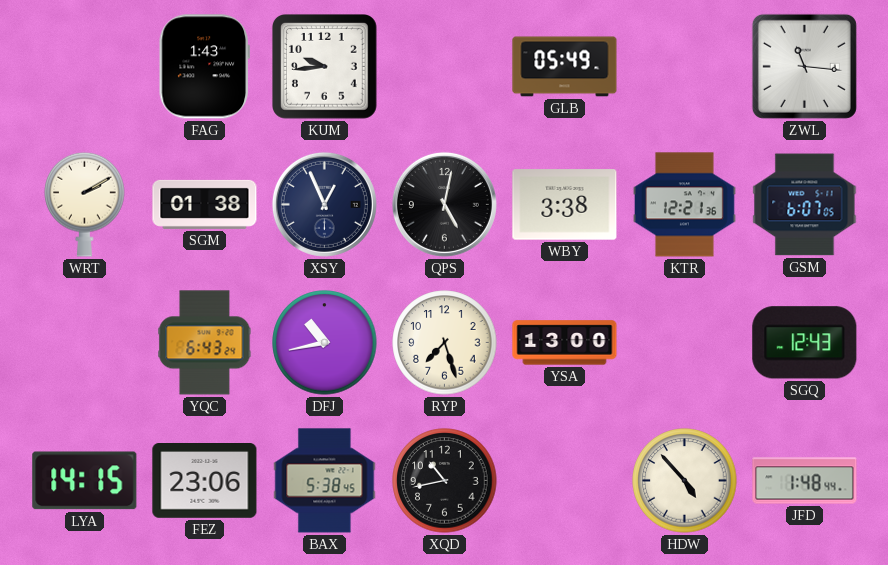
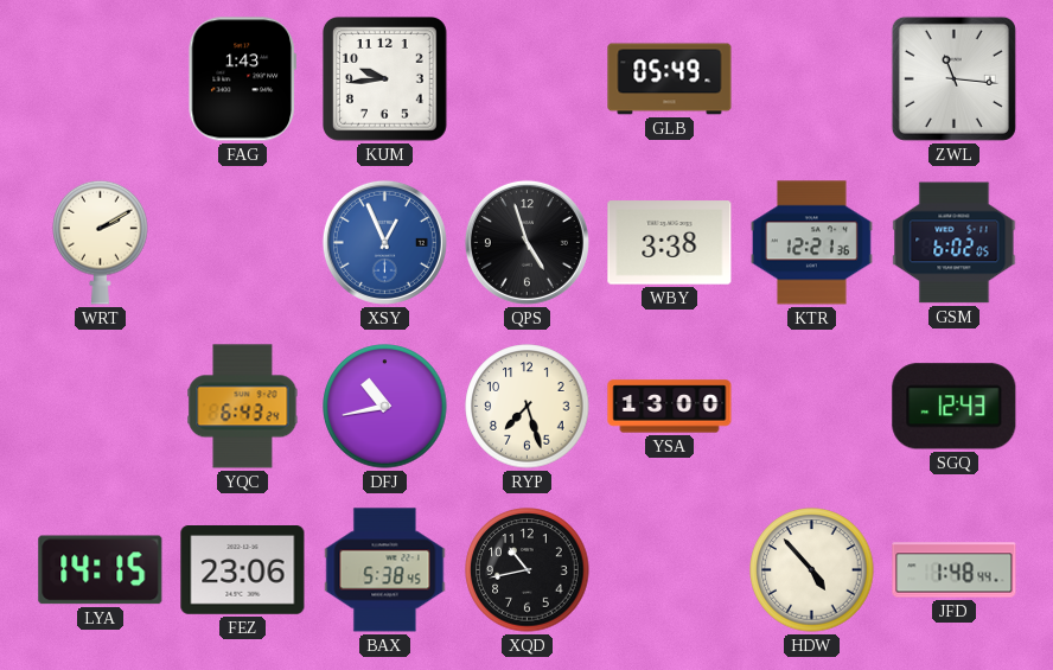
SGM: 01:38 -> none (205, 204)
XSY dial: navy -> blue (384, 242)
QPS: 5:02 -> 4:57 (526, 242)
GSM: 6:07 -> 6:02 (955, 243)
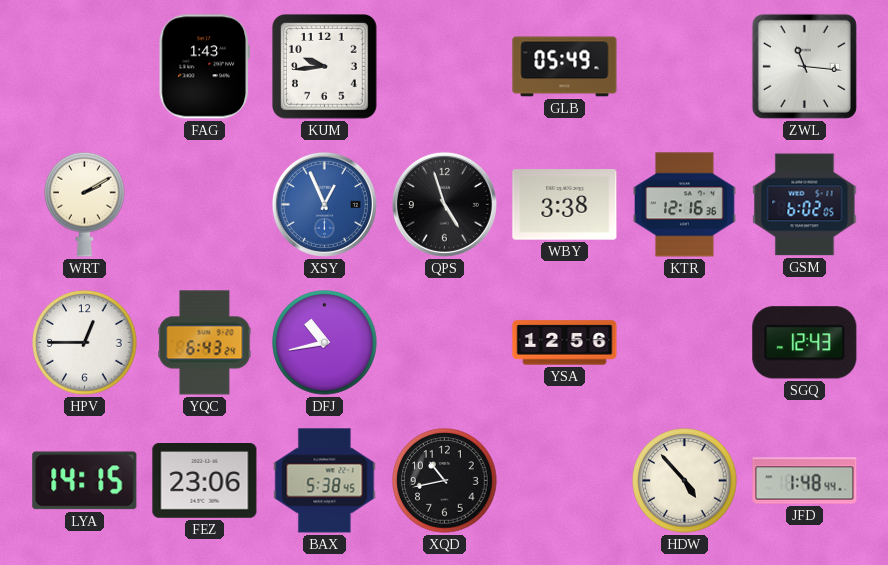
KTR: 12:21 -> 12:16 (684, 205)
HPV: none -> 12:45 (85, 343)
RYP: 7:27 -> none (528, 407)
YSA: 13:00 -> 12:56 (565, 343)
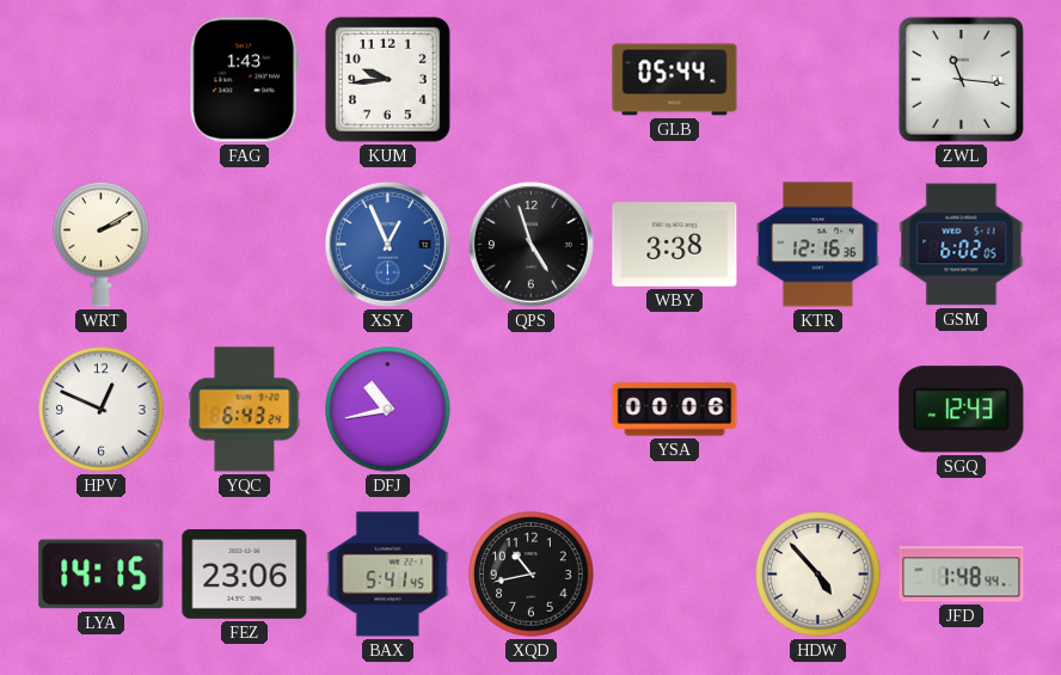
GLB: 05:49 -> 05:44 (675, 80)
HPV: 12:45 -> 12:49 (102, 410)
YSA: 12:56 -> 00:06 (675, 410)
BAX: 5:38 -> 5:41 (388, 575)
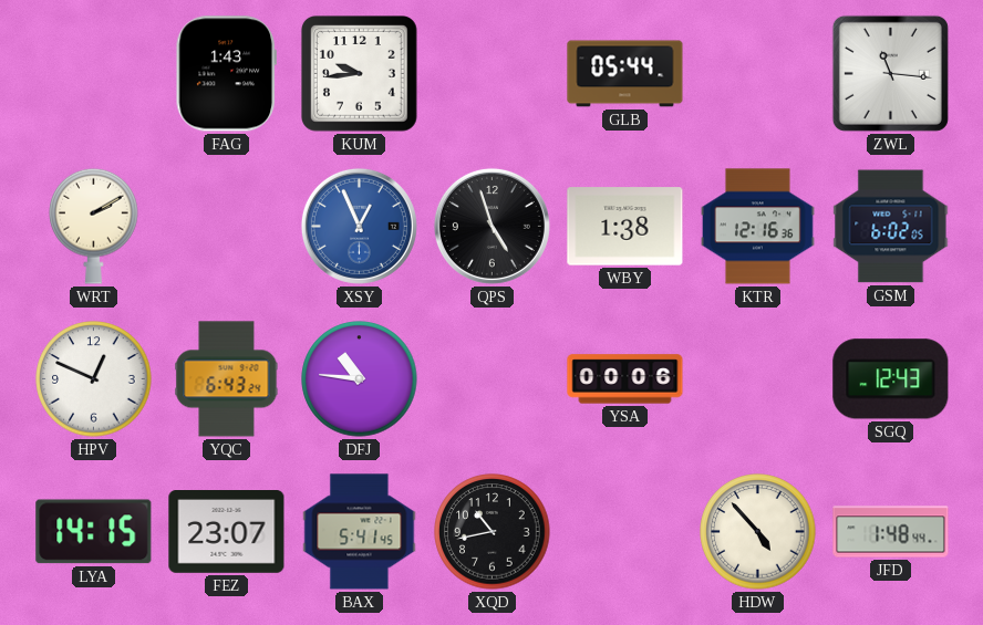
WBY: 3:38 -> 1:38 (625, 227)
DFJ: 10:43 -> 10:46 (360, 379)
FEZ: 23:06 -> 23:07 (227, 532)
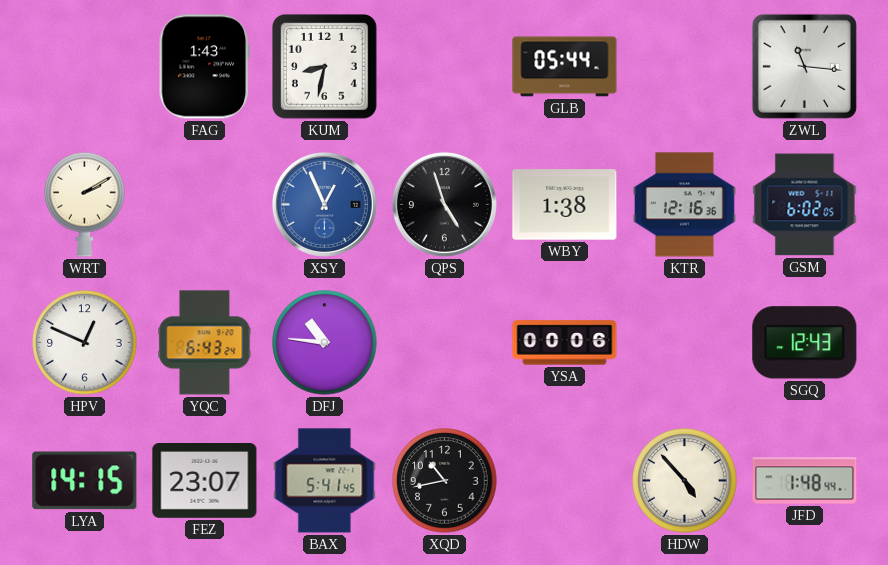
KUM: 9:44 -> 8:32 (325, 67)
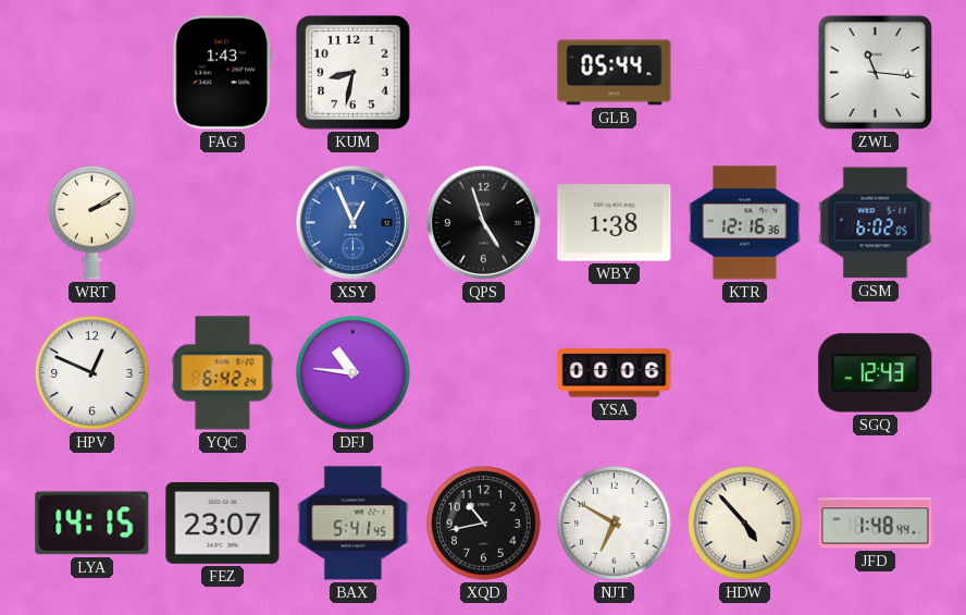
YQC: 6:43 -> 6:42 (223, 373)
NJT: none -> 6:50 (615, 524)
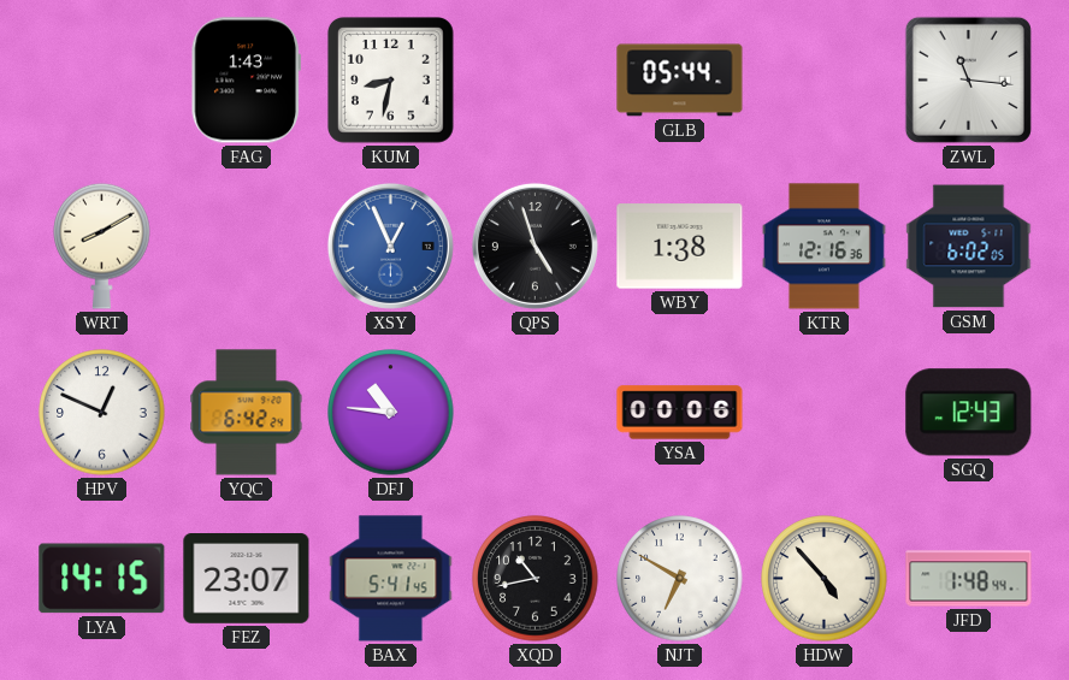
WRT: 2:10 -> 8:10 (102, 246)
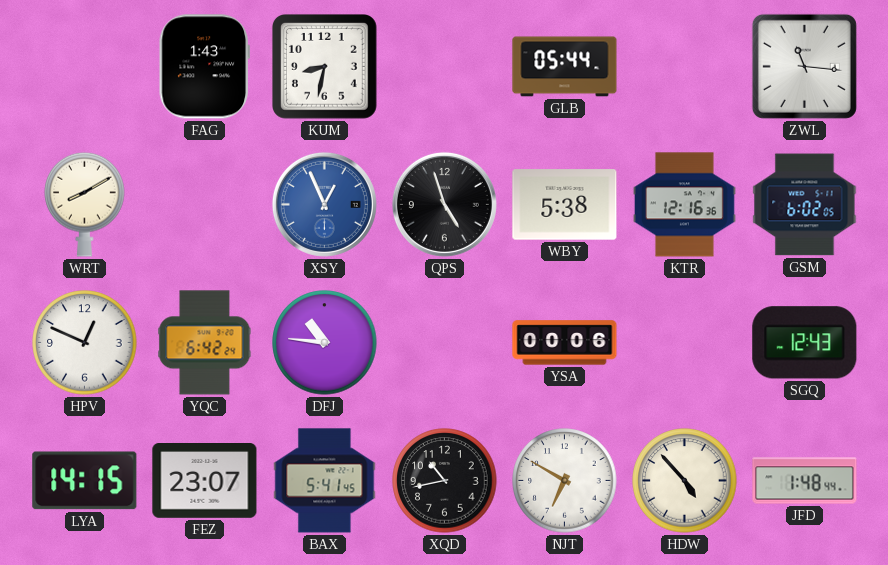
WBY: 1:38 -> 5:38 (565, 205)
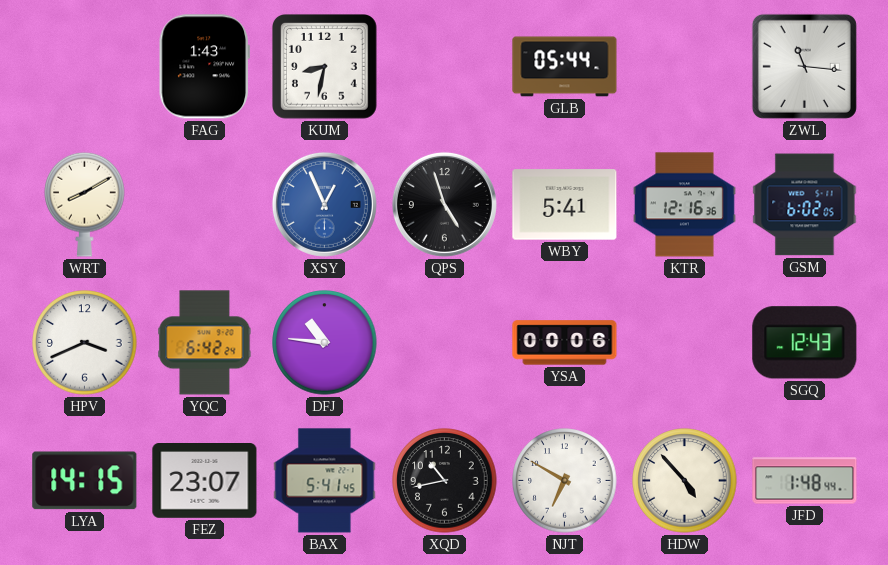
WBY: 5:38 -> 5:41 (565, 205)
HPV: 12:49 -> 3:41 (85, 343)
